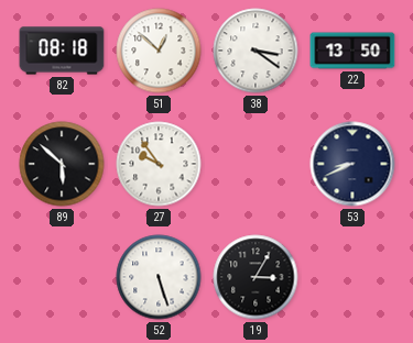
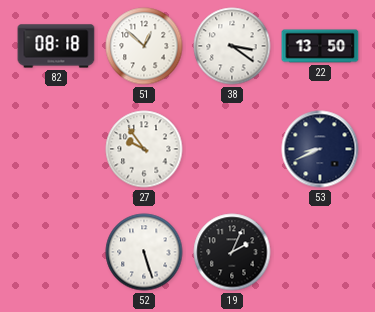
89: 5:52 -> none (62, 164)
19: 3:05 -> 2:04 (232, 252)
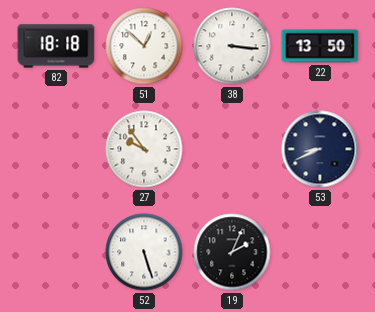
82: 08:18 -> 18:18 (56, 46)
38: 3:21 -> 3:16 (232, 46)
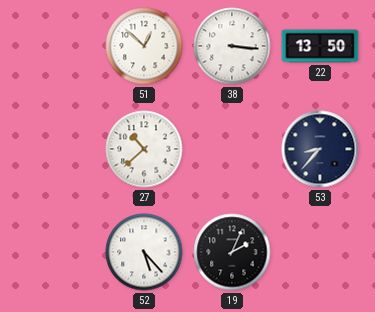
82: 18:18 -> none (56, 46)
27: 9:54 -> 10:38 (144, 149)
53: 8:41 -> 8:37 (320, 149)
52: 5:27 -> 5:23 (144, 252)
